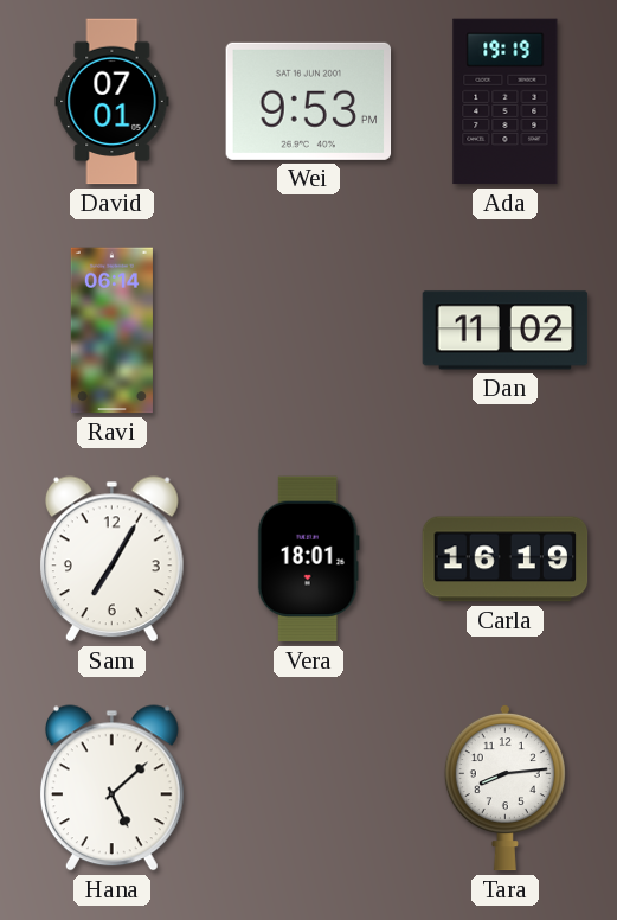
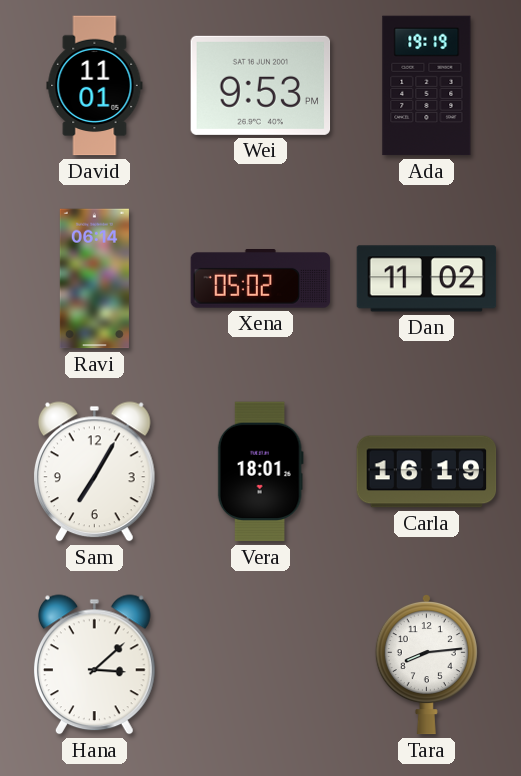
David: 07:01 -> 11:01 (95, 86)
Xena: none -> 05:02 (261, 279)
Hana: 5:08 -> 3:08 (94, 665)
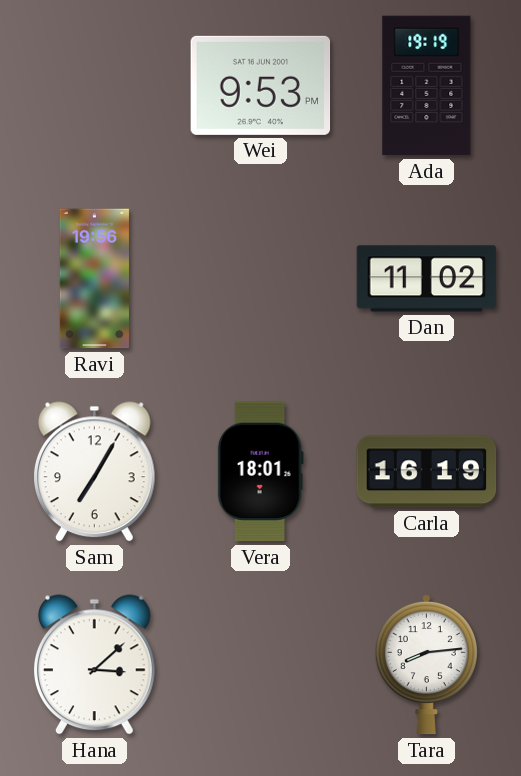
David: 11:01 -> none (95, 86)
Ravi: 06:14 -> 19:56 (94, 279)
Xena: 05:02 -> none (261, 279)
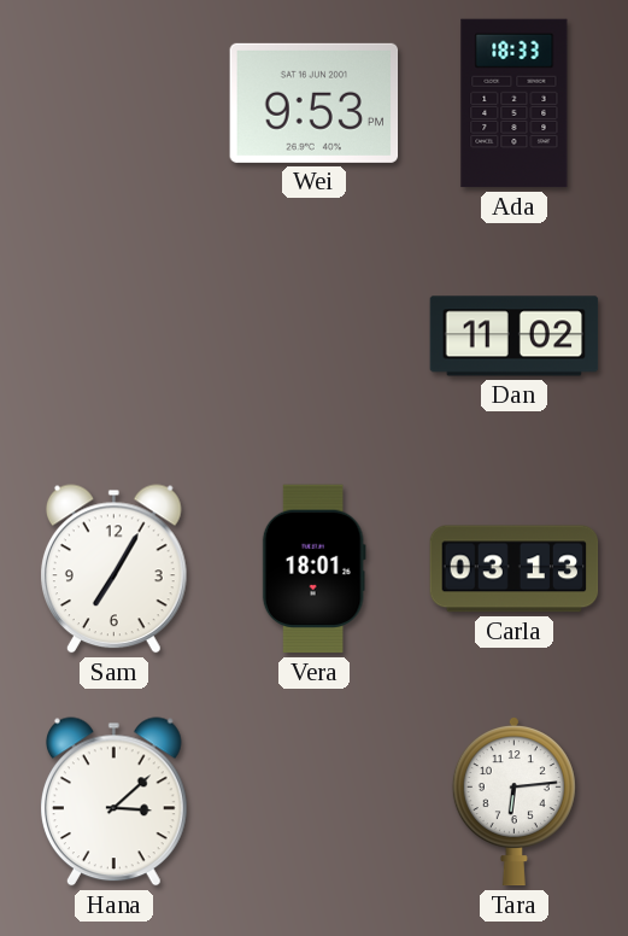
Ada: 19:19 -> 18:33 (515, 104)
Ravi: 19:56 -> none (94, 279)
Carla: 16:19 -> 03:13 (515, 569)
Tara: 8:14 -> 6:14 (513, 802)
